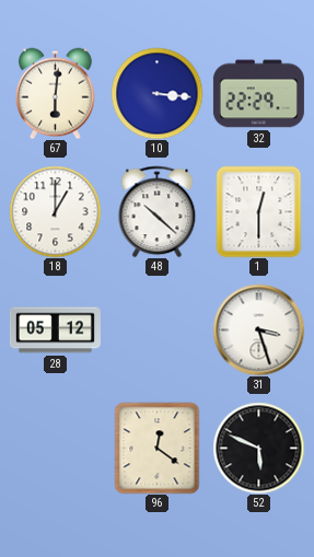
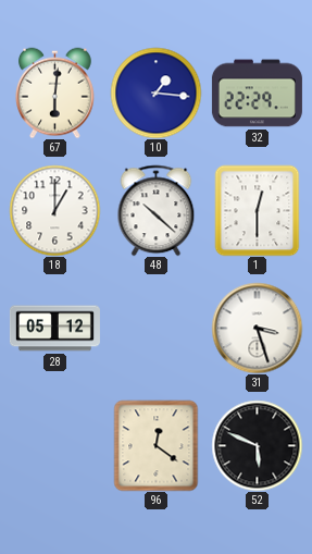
10: 3:16 -> 1:16 (155, 93)
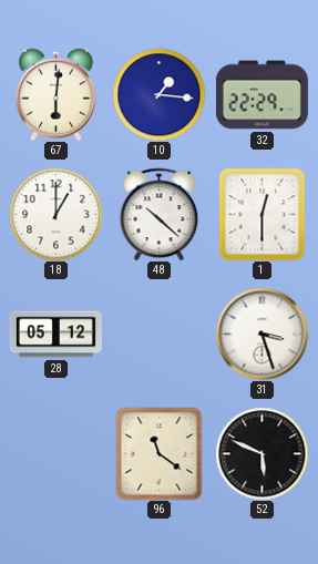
96: 12:21 -> 11:21 (160, 453)
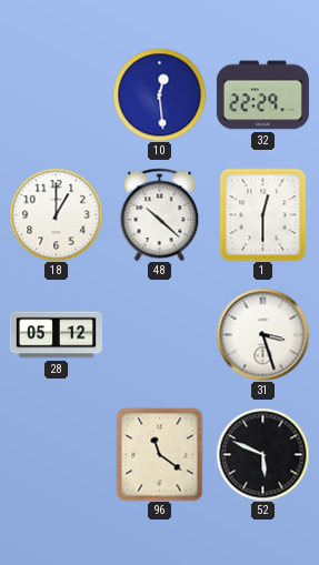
67: 6:01 -> none (57, 94)
10: 1:16 -> 12:29 (159, 94)
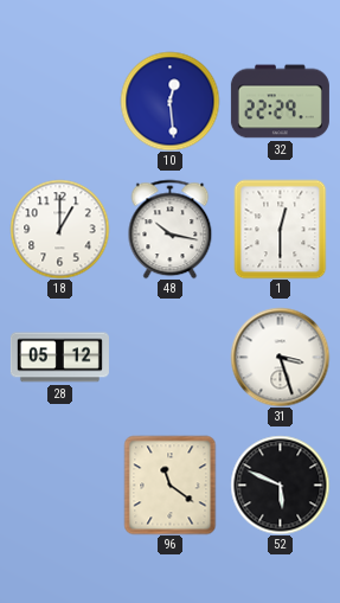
48: 10:22 -> 10:17 (171, 229)
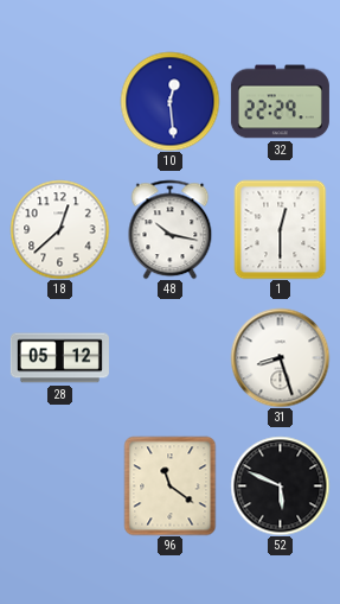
18: 1:00 -> 12:38 (59, 229)
31: 3:27 -> 8:27 (280, 357)
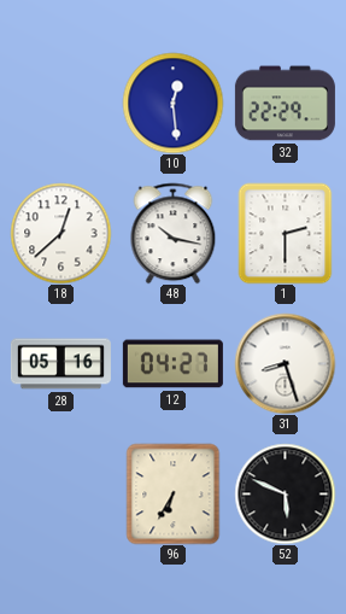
1: 12:30 -> 2:30 (286, 233)
28: 05:12 -> 05:16 (60, 364)
12: none -> 04:27 (172, 364)
96: 11:21 -> 6:35 (174, 493)
